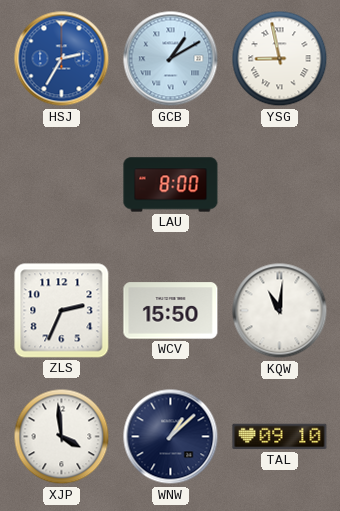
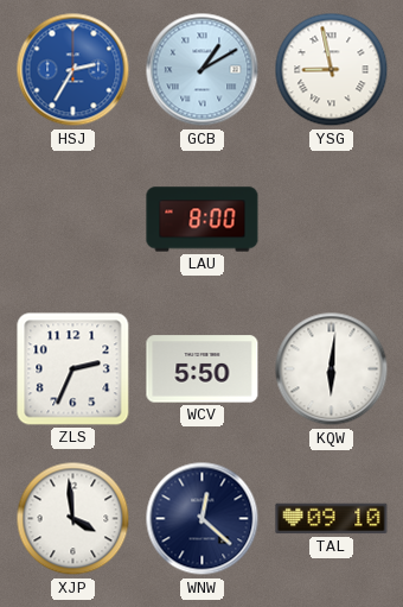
WCV: 15:50 -> 5:50 (203, 369)
KQW: 11:01 -> 6:01 (332, 369)
WNW: 1:08 -> 12:22 (203, 519)
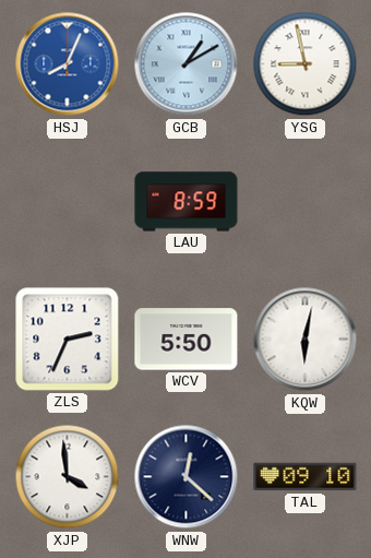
HSJ: 2:35 -> 8:04 (68, 64)
LAU: 8:00 -> 8:59 (187, 202)
KQW: 6:01 -> 6:02 (306, 340)
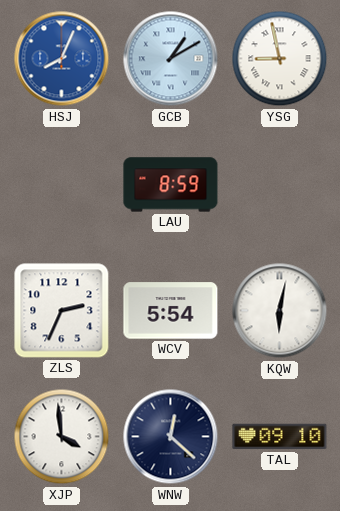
WCV: 5:50 -> 5:54 (171, 311)
